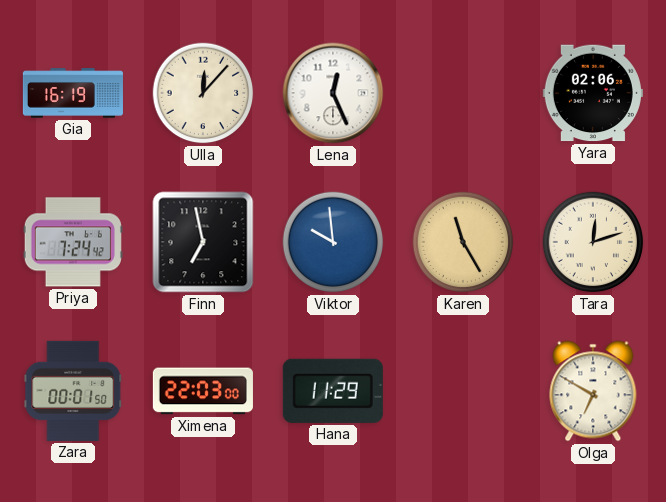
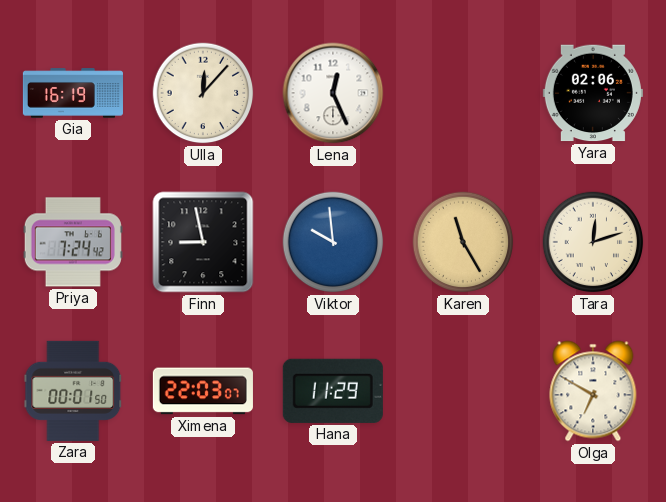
Finn: 6:58 -> 8:58 (203, 242)
Ximena: 22:03:00 -> 22:03:07 (203, 391)
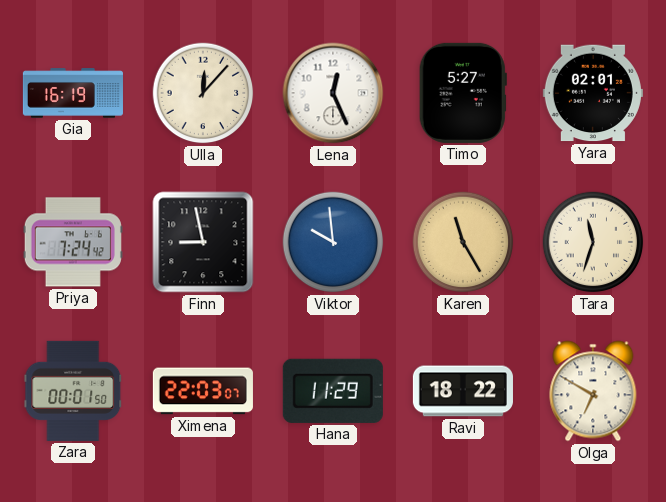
Timo: none -> 5:27 (463, 93)
Yara: 02:06 -> 02:01 (593, 93)
Tara: 12:12 -> 11:33 (593, 242)
Ravi: none -> 18:22 (463, 391)
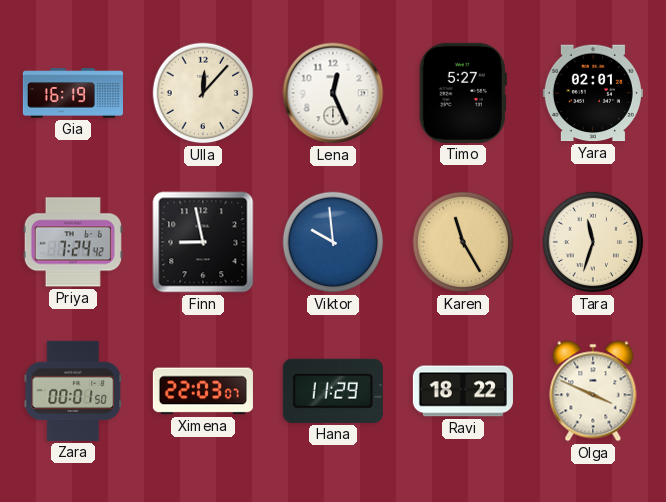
Olga: 6:50 -> 3:49 (593, 391)
